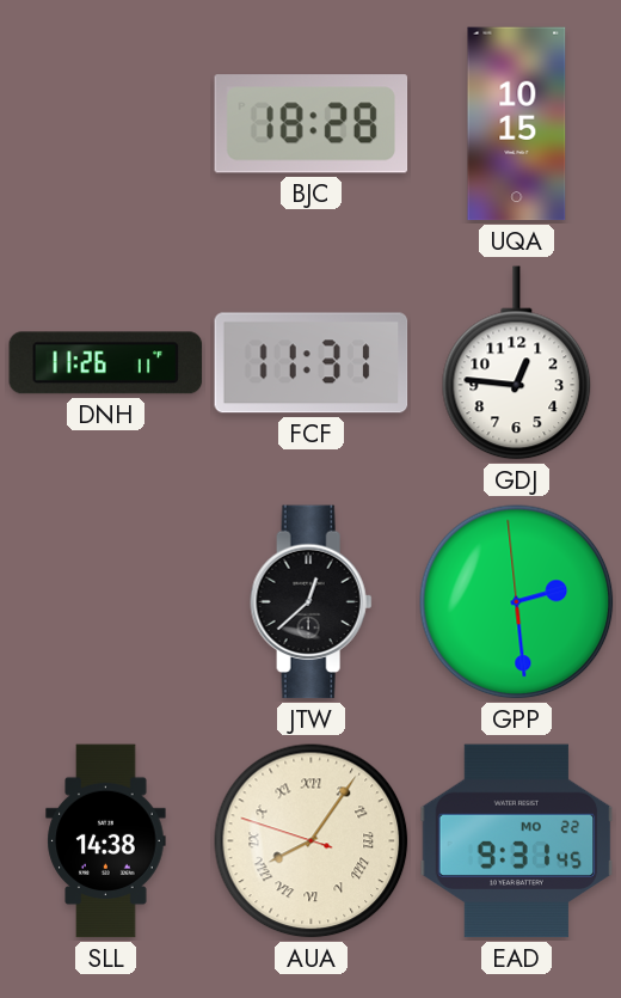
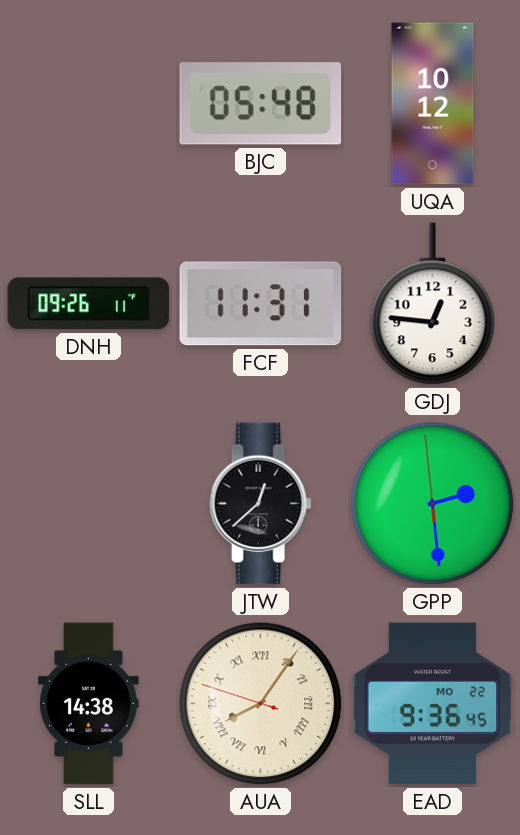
BJC: 18:28 -> 05:48 (261, 104)
UQA: 10:15 -> 10:12 (433, 104)
DNH: 11:26 -> 09:26 (89, 304)
EAD: 9:31 -> 9:36 (433, 704)
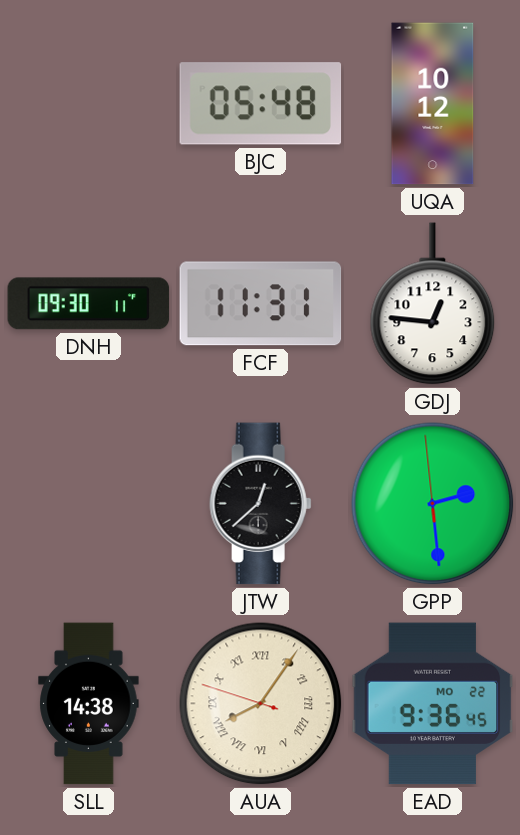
DNH: 09:26 -> 09:30 (89, 304)
